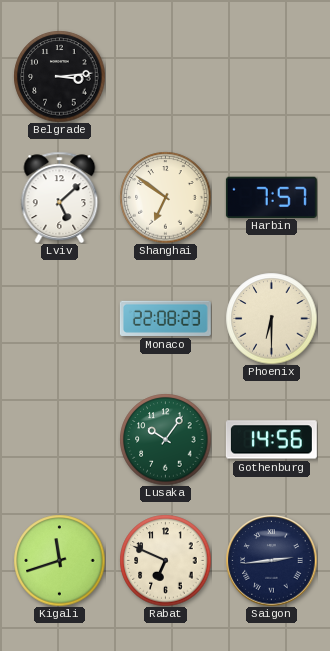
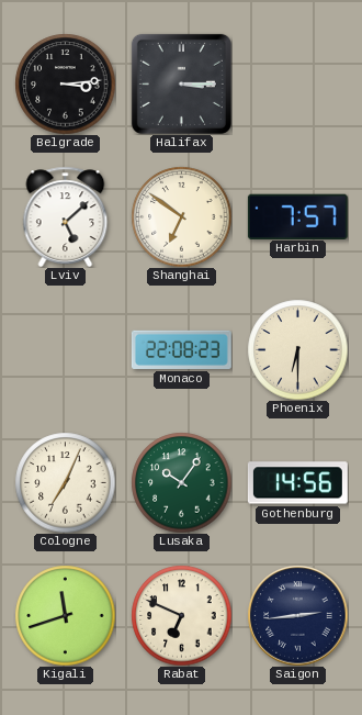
Halifax: none -> 3:15 (181, 83)
Cologne: none -> 7:04 (65, 482)
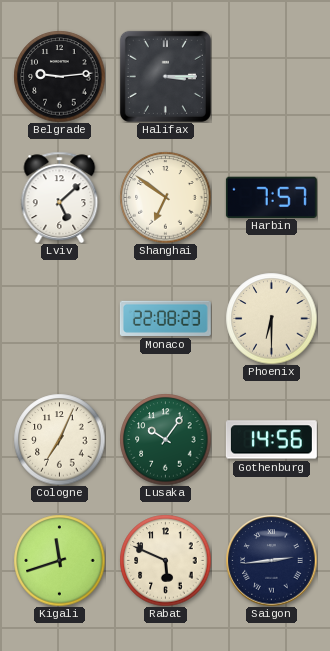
Belgrade: 3:14 -> 9:14 (59, 76)
Rabat: 6:49 -> 5:49 (165, 560)
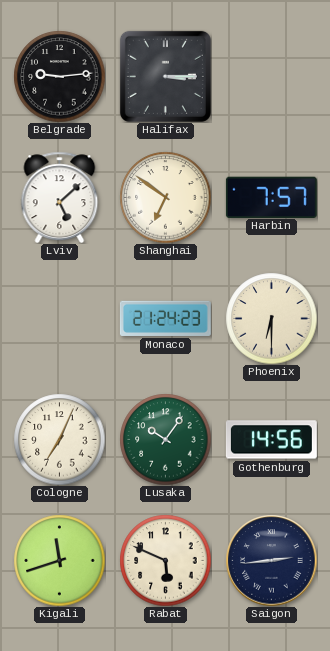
Monaco: 22:08 -> 21:24 (165, 318)
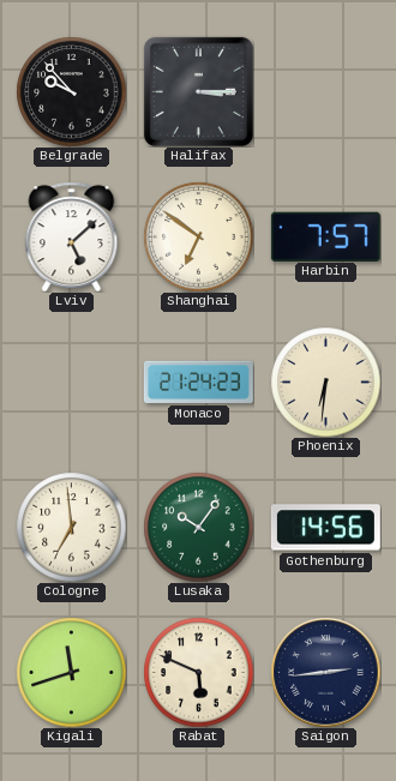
Belgrade: 9:14 -> 9:53 (71, 91)
Phoenix: 6:30 -> 6:31 (325, 382)
Cologne: 7:04 -> 6:59 (71, 527)
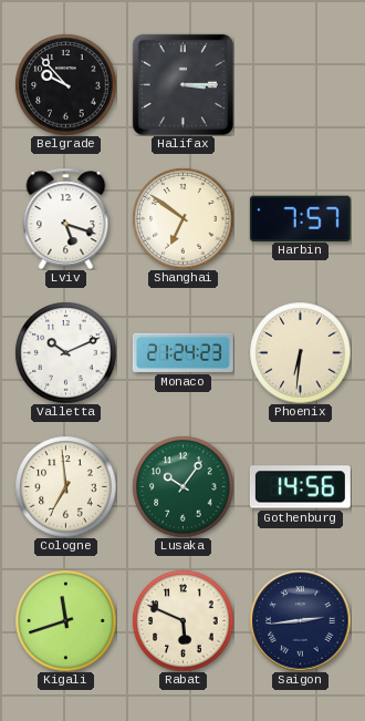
Lviv: 5:08 -> 5:18 (66, 218)
Valletta: none -> 10:11 (65, 352)
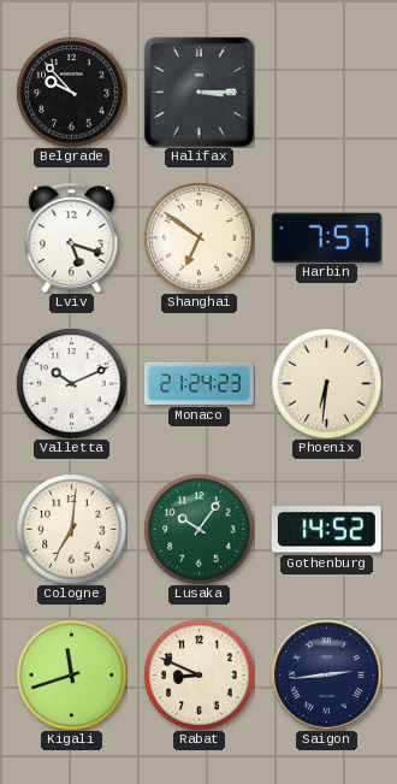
Cologne: 6:59 -> 7:01 (71, 529)
Gothenburg: 14:56 -> 14:52 (326, 530)
Rabat: 5:49 -> 8:49 (198, 674)
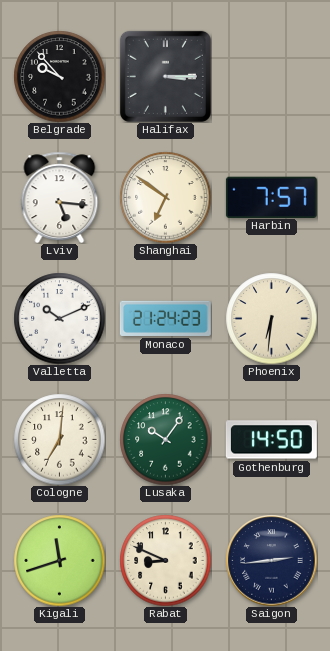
Lviv: 5:18 -> 5:16 (60, 197)
Gothenburg: 14:52 -> 14:50 (271, 440)
